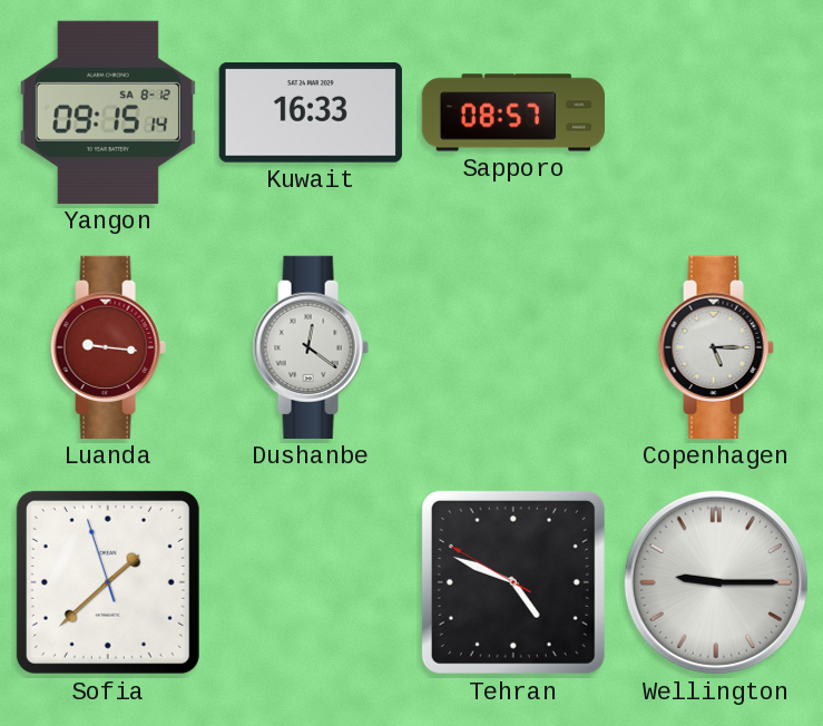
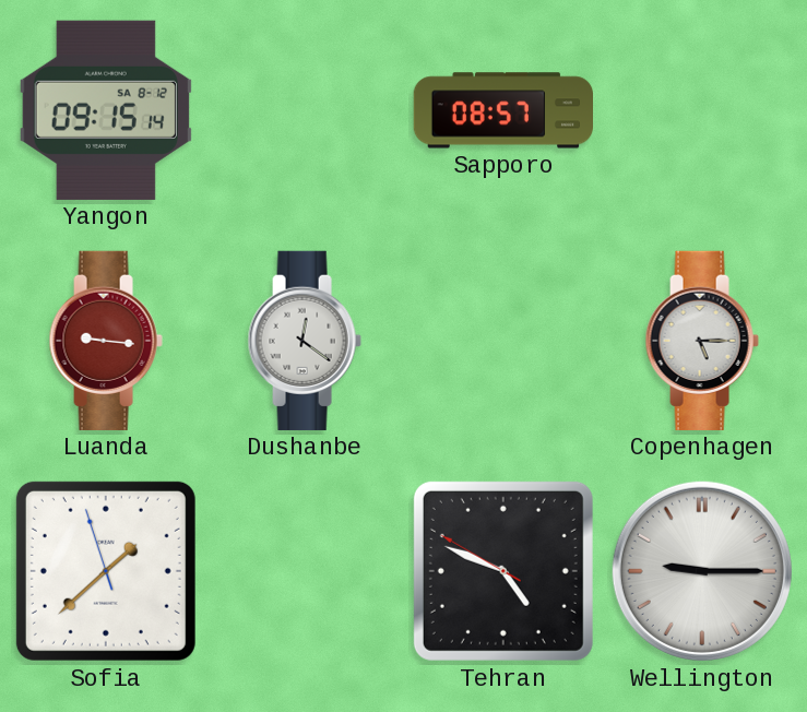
Kuwait: 16:33 -> none (311, 114)
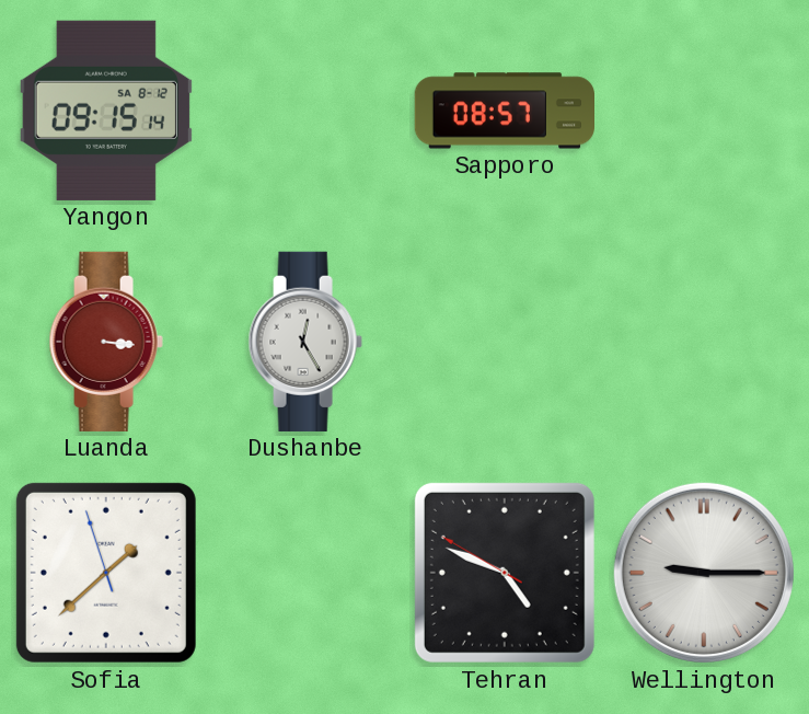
Luanda: 9:16 -> 3:16 (106, 342)
Dushanbe: 12:21 -> 12:25 (305, 342)
Copenhagen: 5:15 -> none (702, 341)
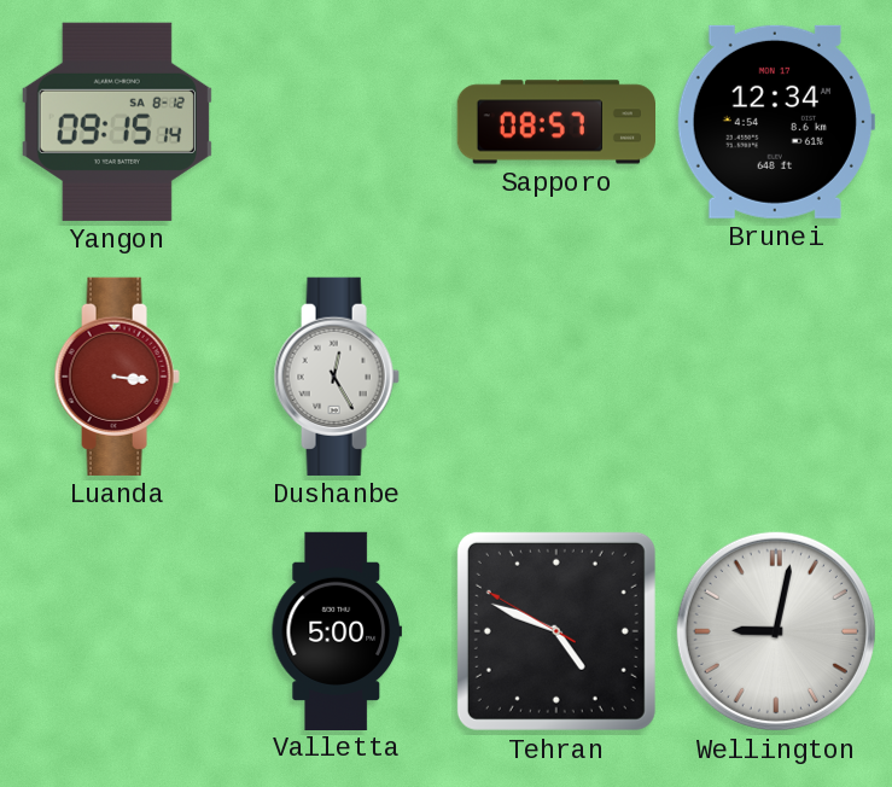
Brunei: none -> 12:34 (775, 122)
Sofia: 1:37 -> none (106, 573)
Valletta: none -> 5:00 (337, 630)
Wellington: 9:15 -> 9:02 (776, 631)
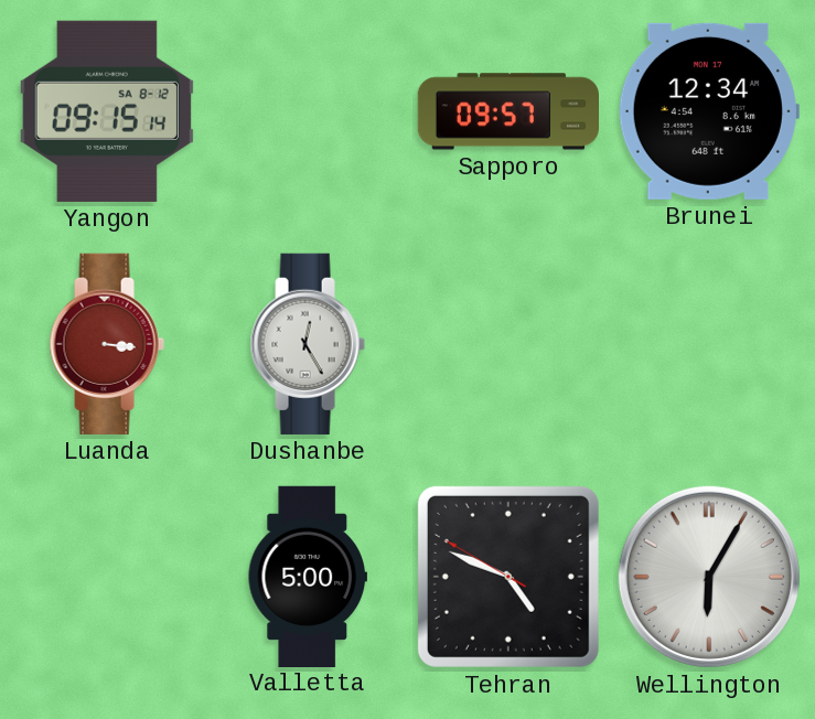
Sapporo: 08:57 -> 09:57 (507, 111)
Wellington: 9:02 -> 6:05 (709, 577)
